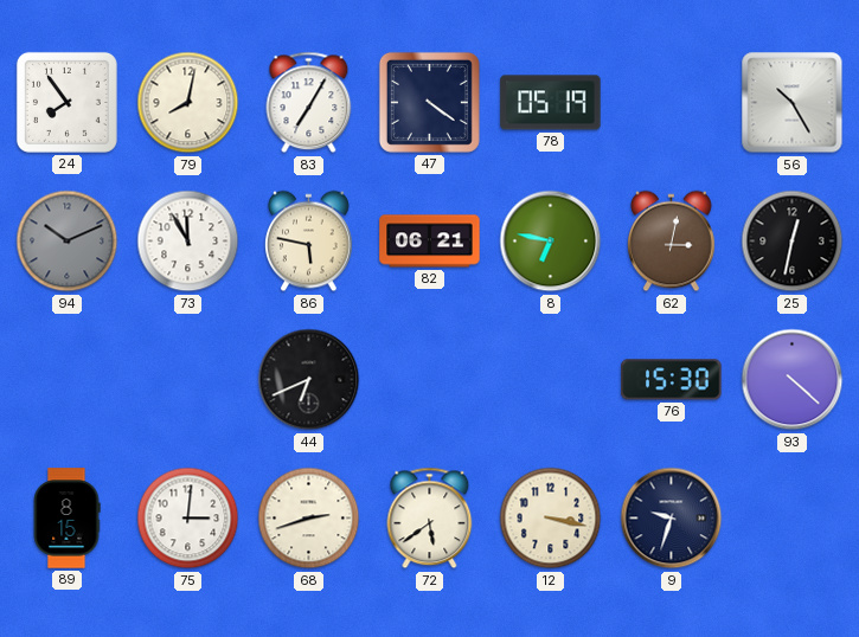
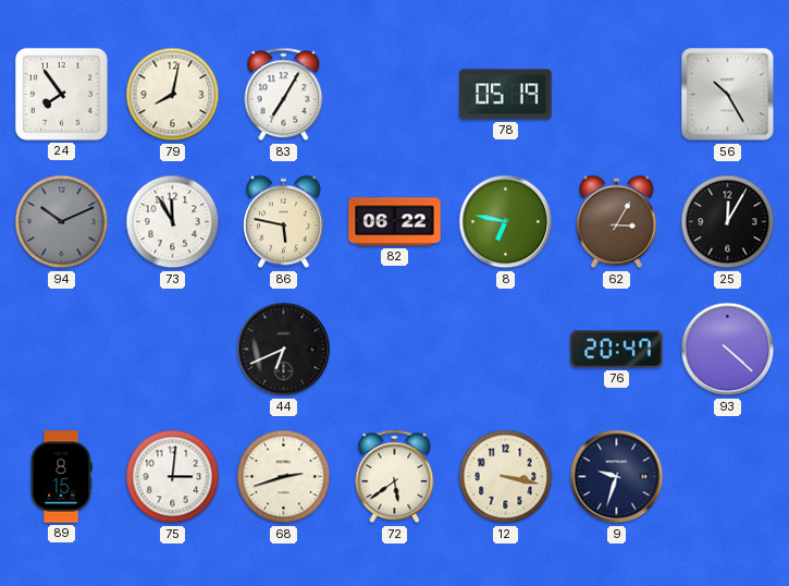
47: 4:21 -> none (429, 102)
82: 06:21 -> 06:22 (395, 222)
62: 3:02 -> 3:05 (617, 222)
25: 12:32 -> 12:05 (728, 222)
76: 15:30 -> 20:47 (617, 350)
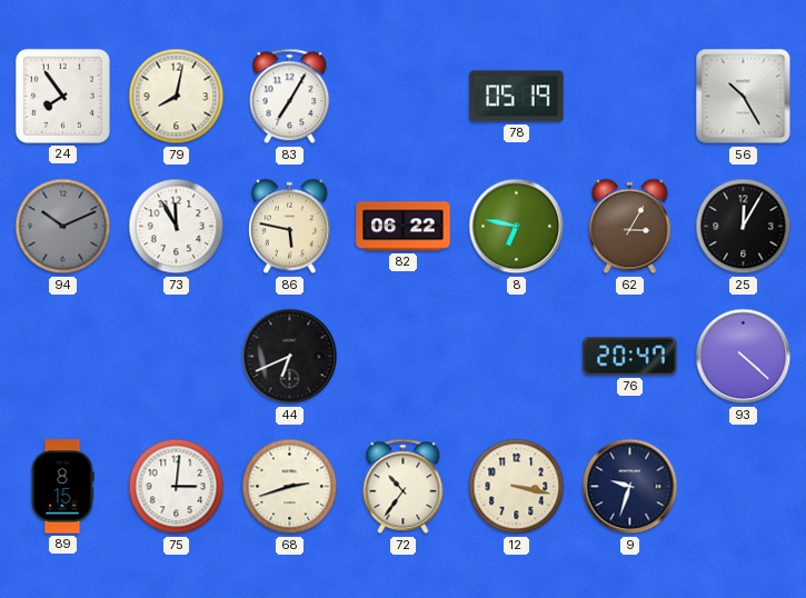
72: 5:39 -> 10:36 (404, 487)
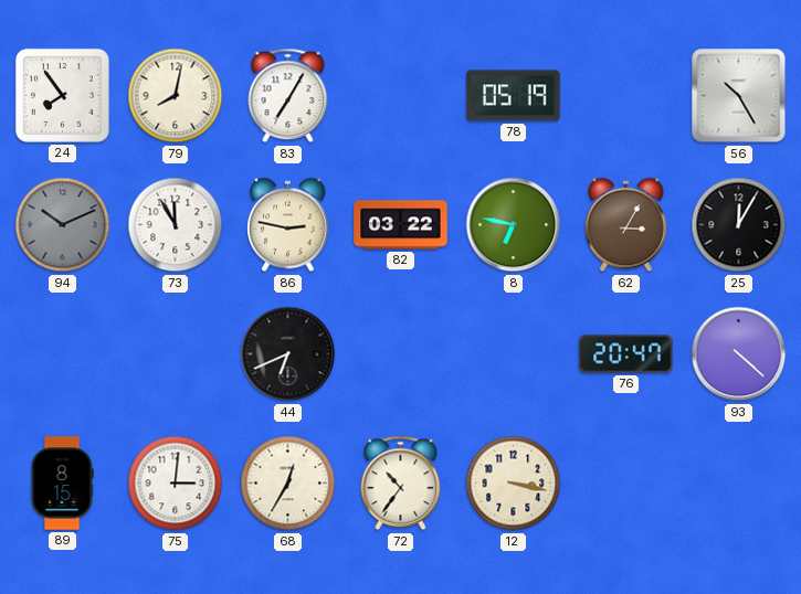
86: 5:47 -> 2:47 (288, 225)
82: 06:22 -> 03:22 (401, 225)
68: 2:42 -> 12:35 (288, 484)
9: 9:33 -> none (630, 487)
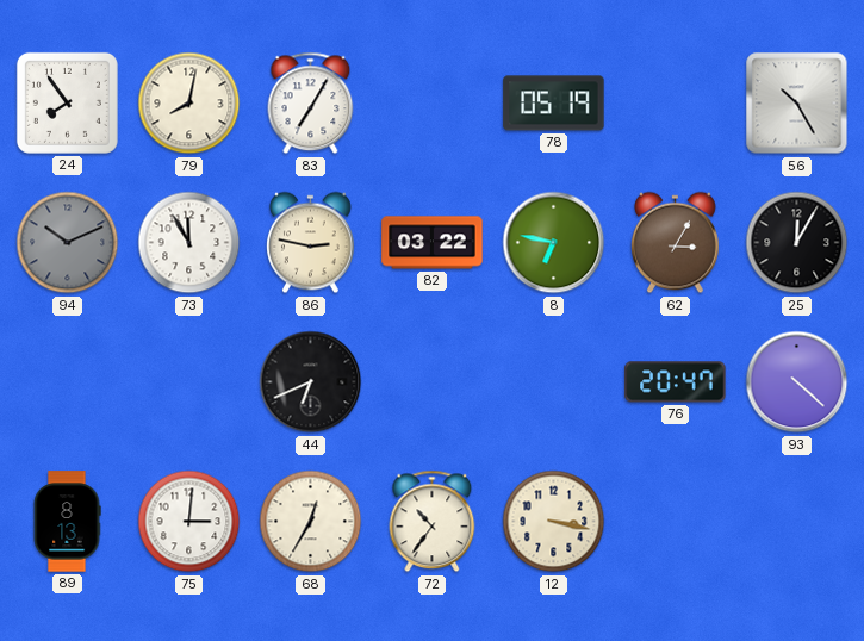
89: 8:15 -> 8:13 (67, 522)
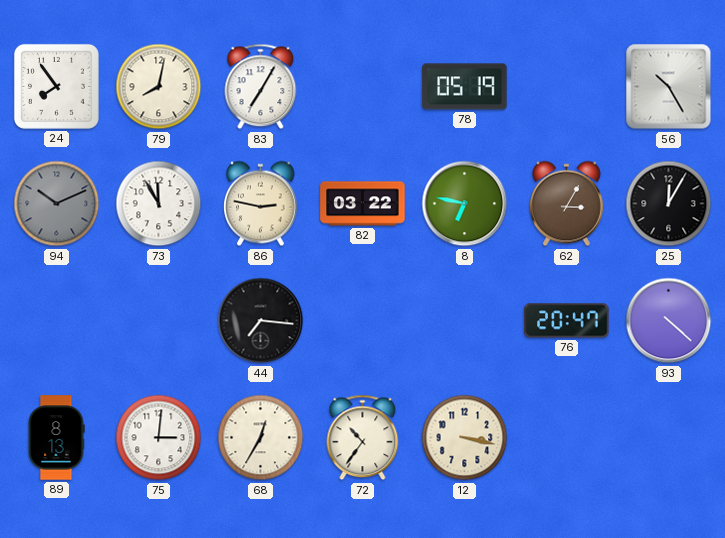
44: 6:41 -> 7:16 (261, 321)
